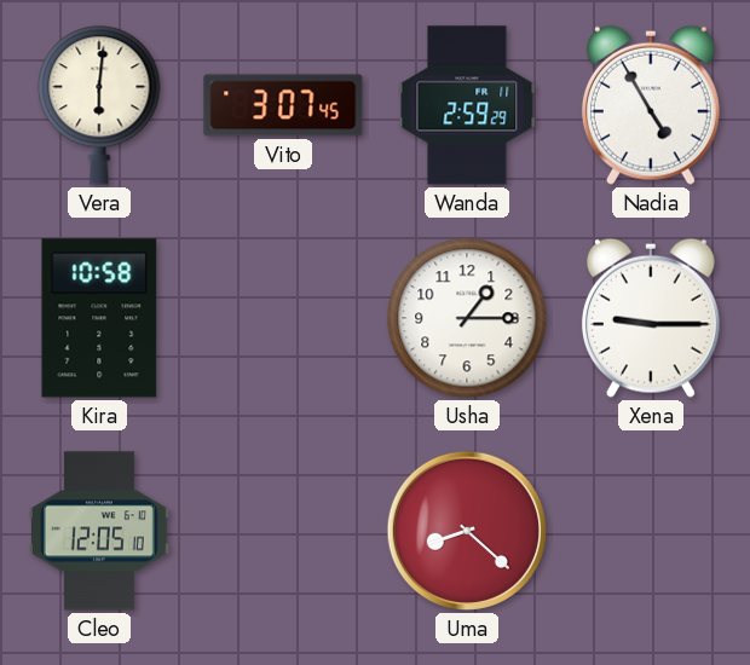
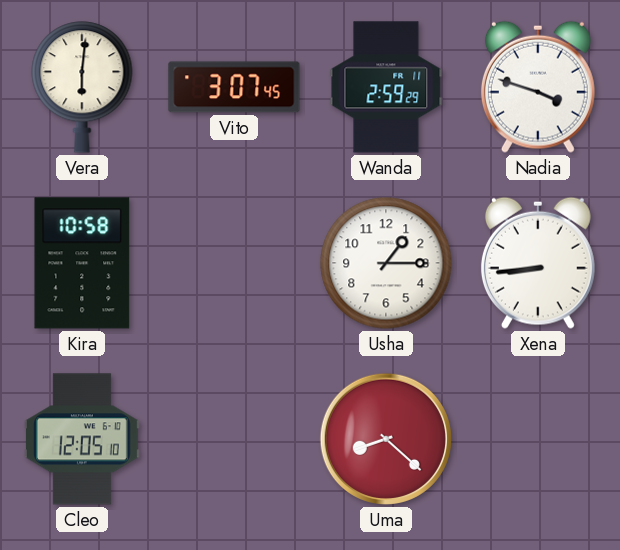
Nadia: 4:55 -> 3:48 (538, 87)
Xena: 9:15 -> 8:44 (538, 263)
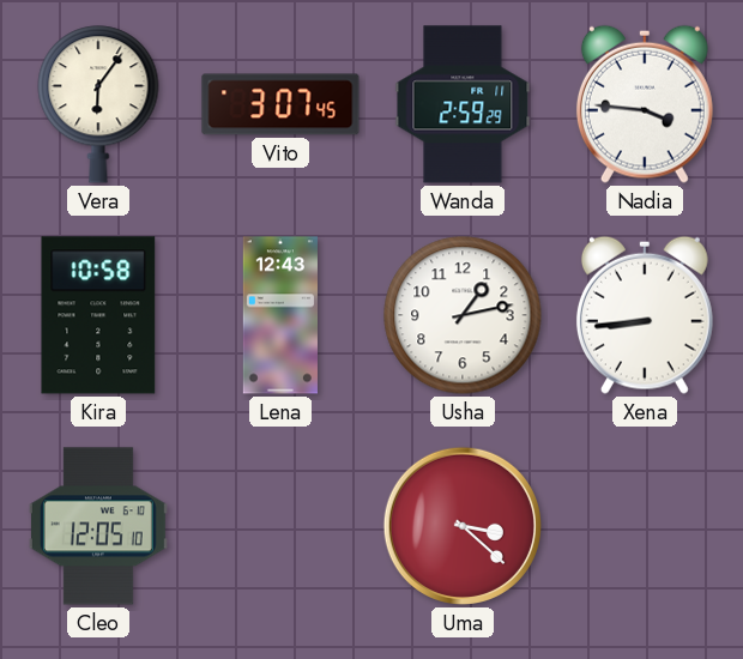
Vera: 6:01 -> 6:06 (98, 104)
Nadia: 3:48 -> 3:46 (645, 104)
Lena: none -> 12:43 (280, 315)
Usha: 1:15 -> 1:13 (463, 315)
Uma: 8:22 -> 3:22 (463, 526)
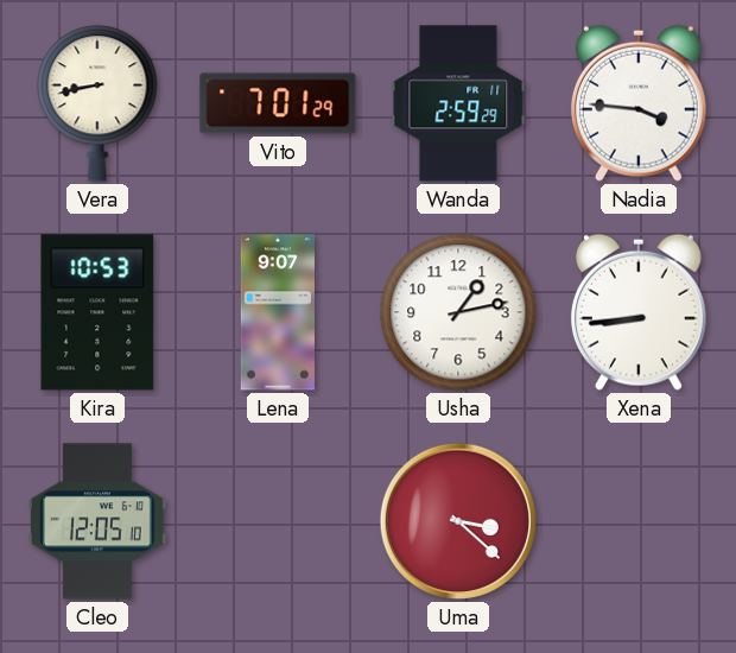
Vera: 6:06 -> 8:43 (97, 103)
Vito: 3:07 -> 7:01 (278, 103)
Kira: 10:58 -> 10:53 (97, 312)
Lena: 12:43 -> 9:07 (278, 312)
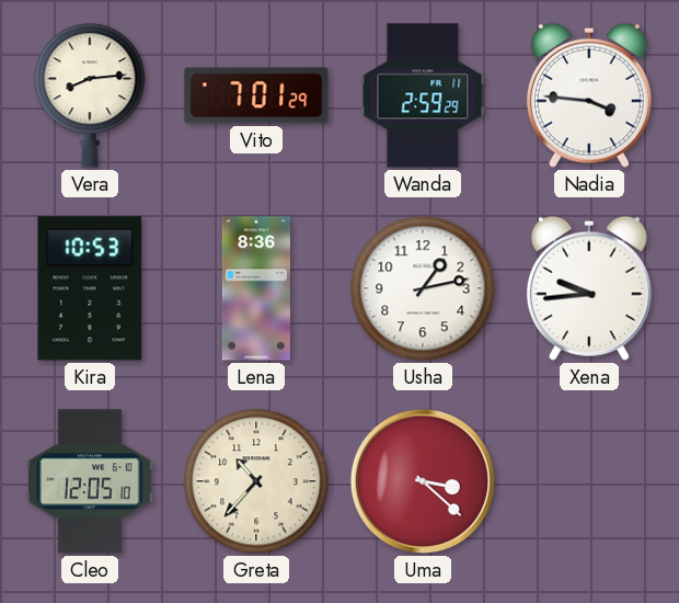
Vera: 8:43 -> 8:14 (90, 95)
Lena: 9:07 -> 8:36 (256, 288)
Xena: 8:44 -> 9:44 (589, 288)
Greta: none -> 10:37 (256, 481)
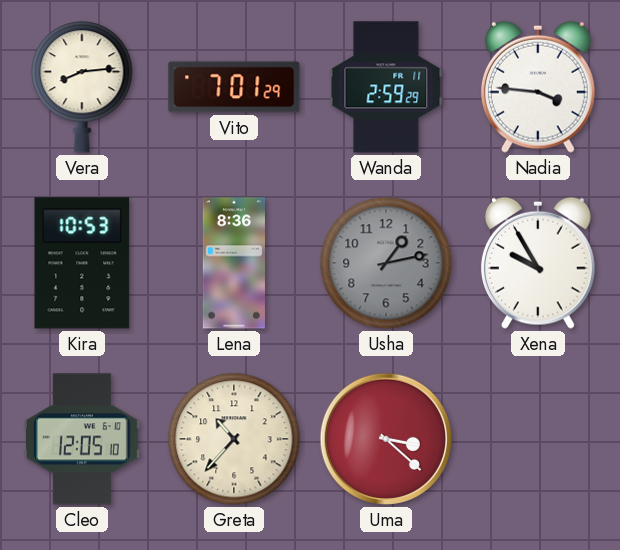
Usha dial: white -> grey (386, 263)
Xena: 9:44 -> 9:55 (538, 263)
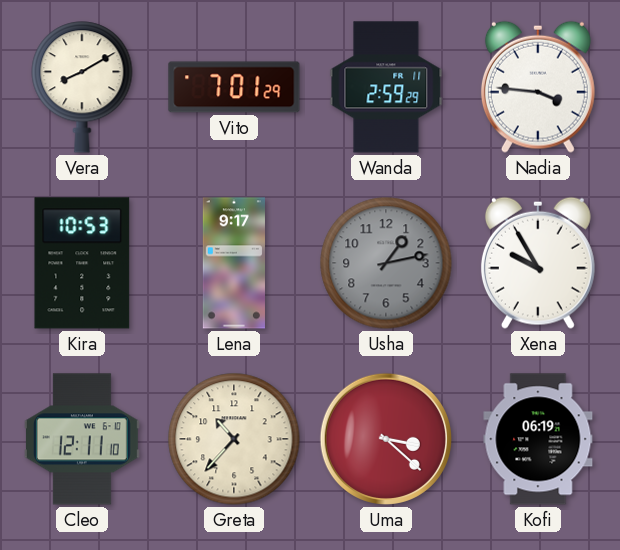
Vera: 8:14 -> 8:10 (82, 87)
Lena: 8:36 -> 9:17 (234, 263)
Cleo: 12:05 -> 12:11 (82, 439)
Kofi: none -> 06:19 (538, 439)
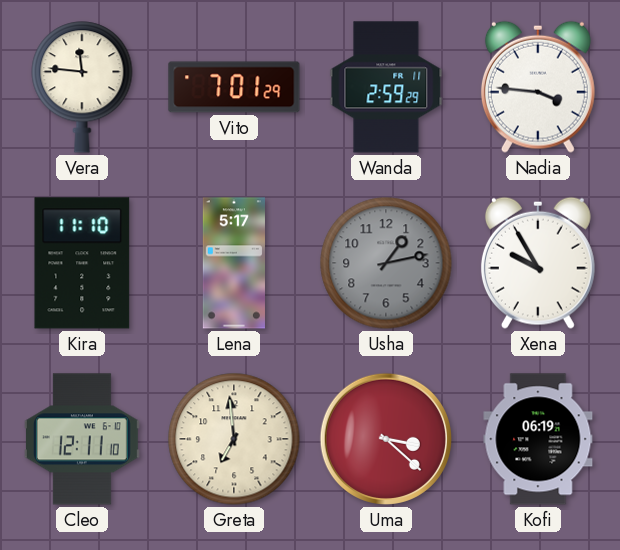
Vera: 8:10 -> 11:46 (82, 87)
Kira: 10:53 -> 11:10 (82, 263)
Lena: 9:17 -> 5:17 (234, 263)
Greta: 10:37 -> 6:59 (234, 439)
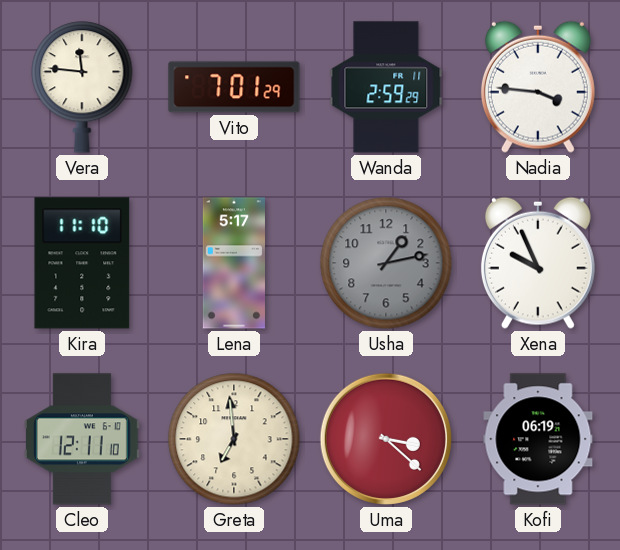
Xena: 9:55 -> 9:56 (538, 263)
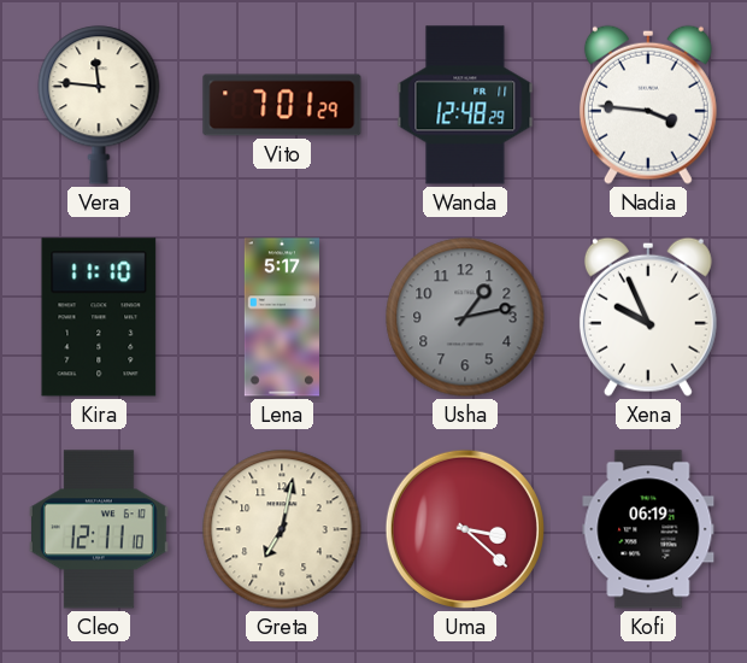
Wanda: 2:59 -> 12:48 (465, 105)
Greta: 6:59 -> 7:02 (282, 529)
